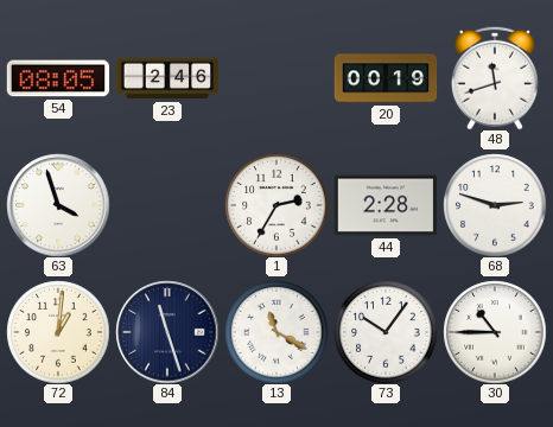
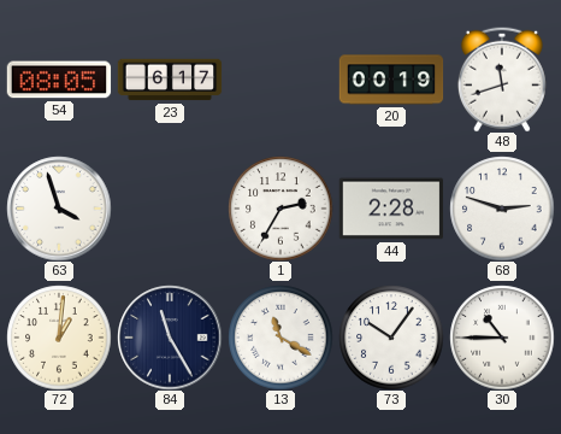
23: 2:46 -> 6:17 (170, 80)
84: 11:27 -> 11:25 (170, 338)
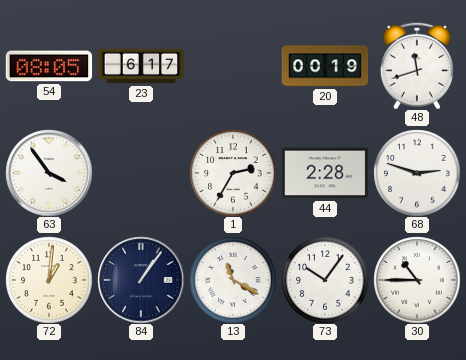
63: 3:57 -> 3:54 (49, 173)
84: 11:25 -> 1:06 (141, 280)
